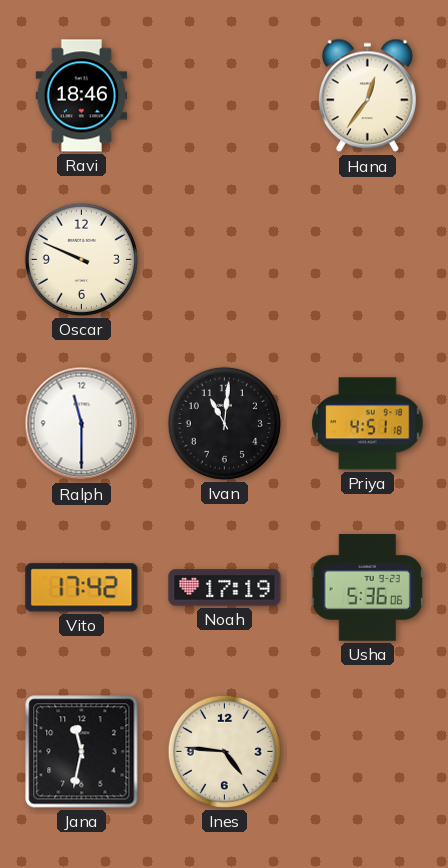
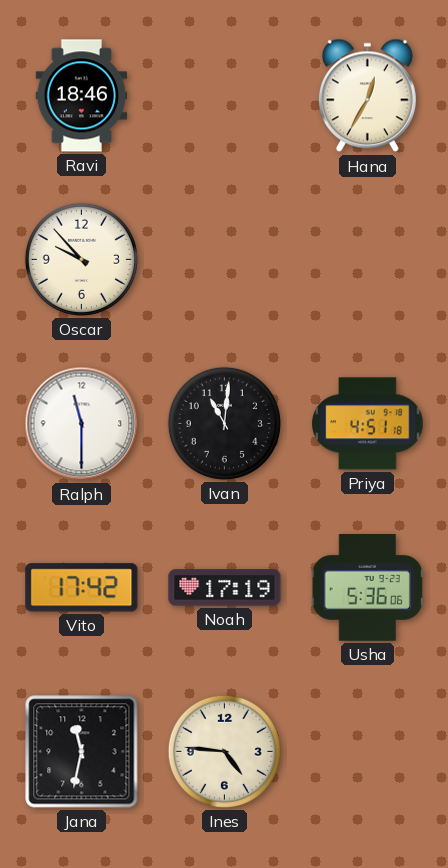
Hana: 12:36 -> 12:35 (367, 96)
Oscar: 9:49 -> 9:53 (81, 259)
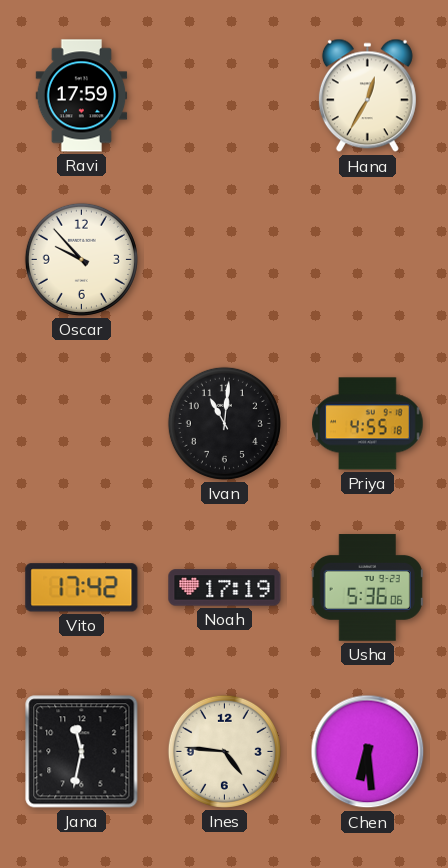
Ravi: 18:46 -> 17:59 (82, 96)
Ralph: 11:30 -> none (82, 424)
Priya: 4:51 -> 4:55 (368, 424)
Chen: none -> 6:29 (368, 752)
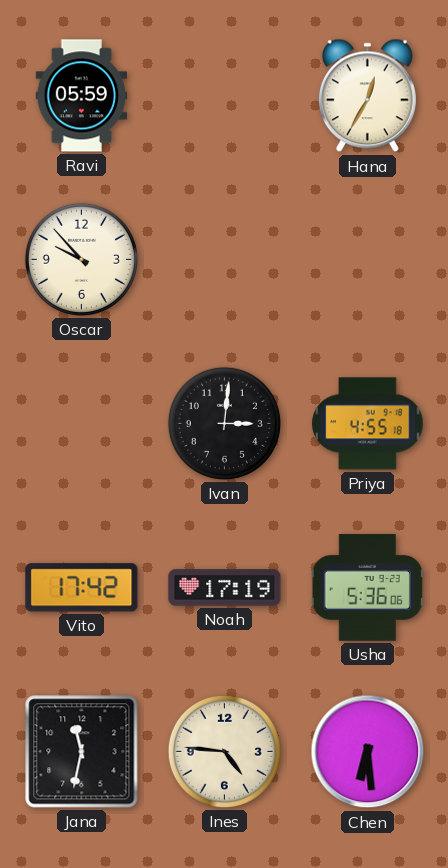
Ravi: 17:59 -> 05:59 (82, 96)
Ivan: 11:01 -> 3:01 (224, 423)
